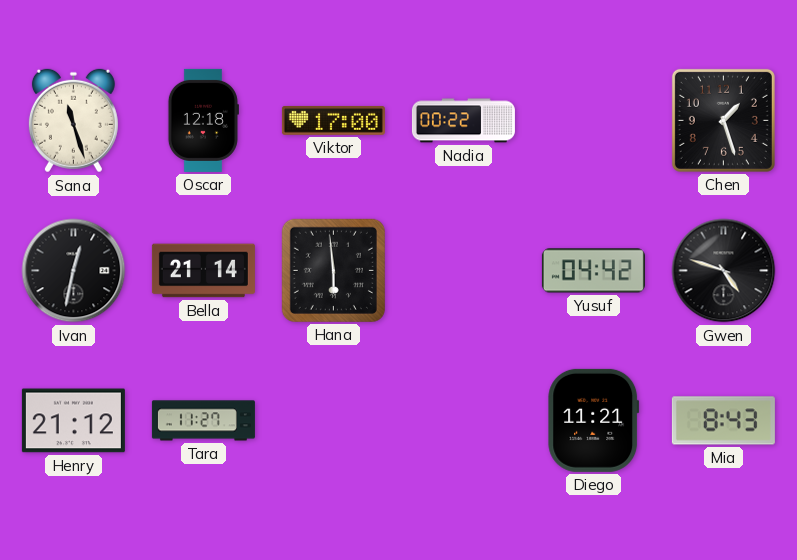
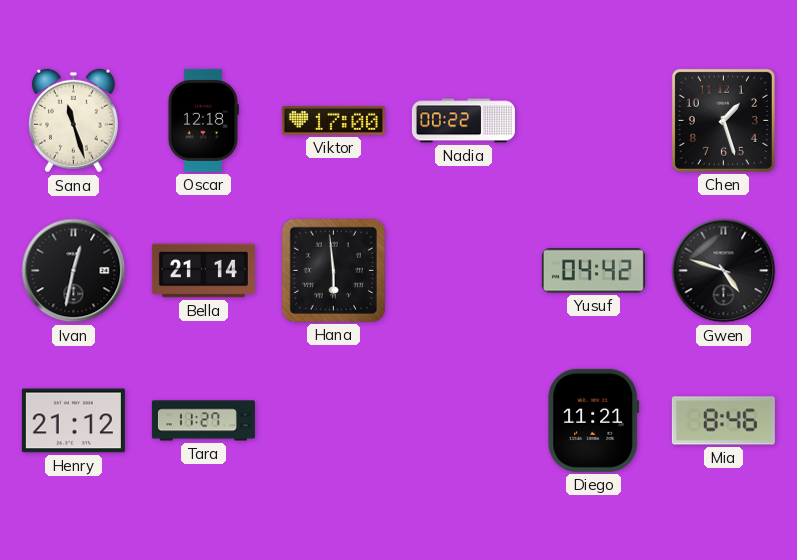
Mia: 8:43 -> 8:46 (723, 421)
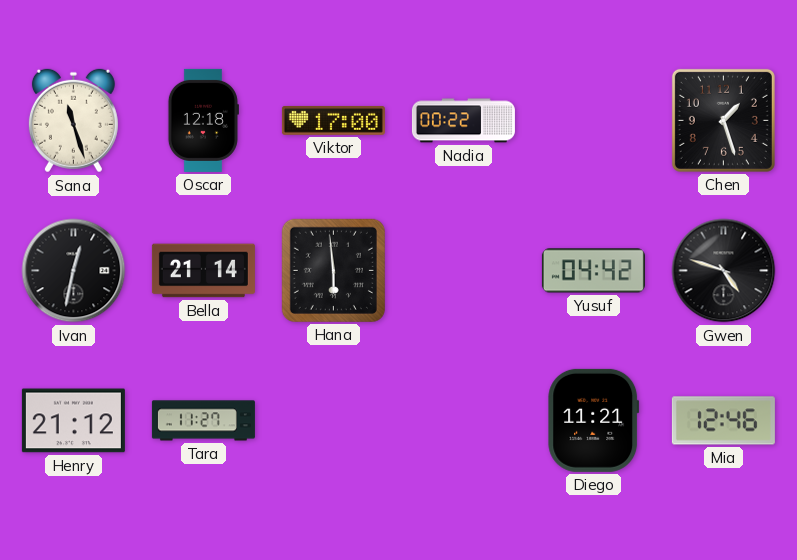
Mia: 8:46 -> 12:46 (723, 421)
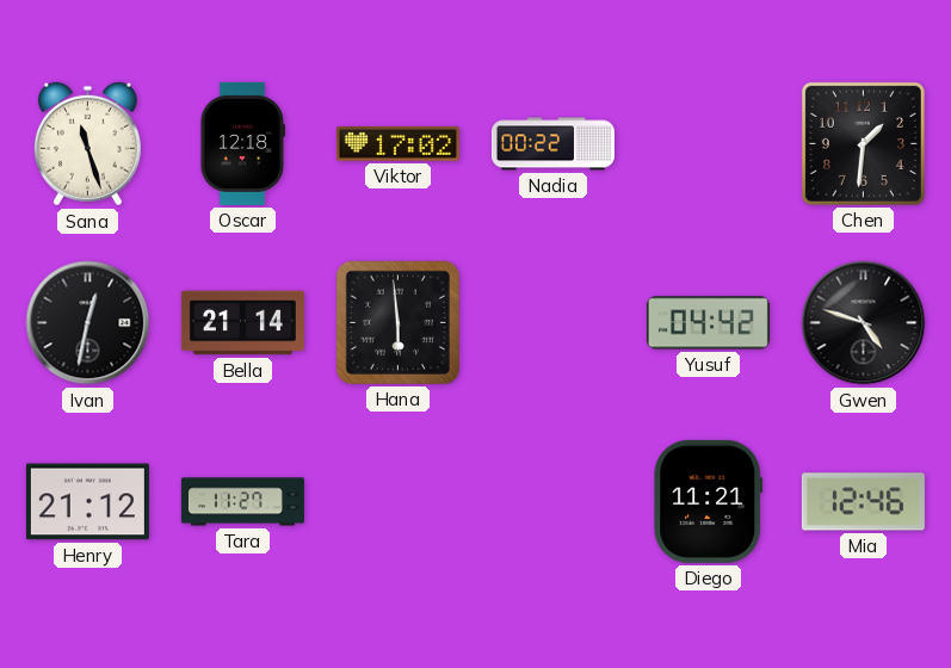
Viktor: 17:00 -> 17:02 (397, 143)
Chen: 1:27 -> 1:31 (863, 143)
